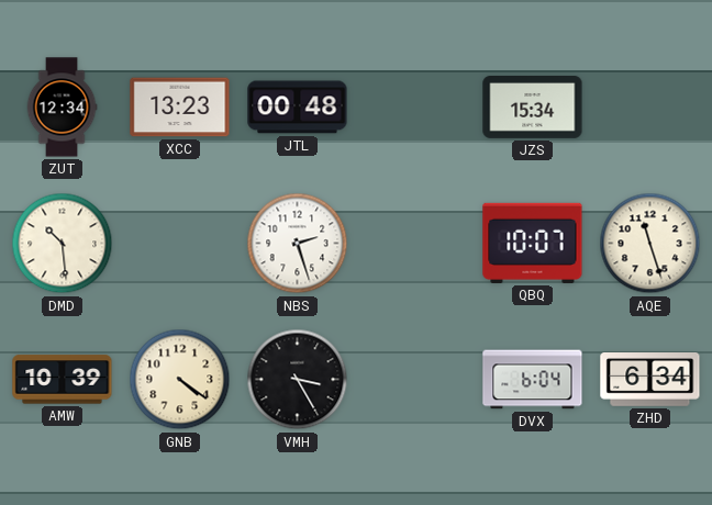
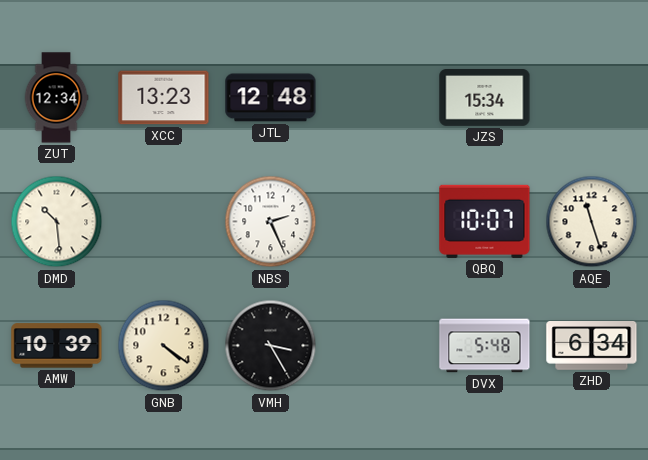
JTL: 00:48 -> 12:48 (271, 98)
NBS: 2:27 -> 2:26 (271, 222)
DVX: 6:04 -> 5:48 (485, 346)
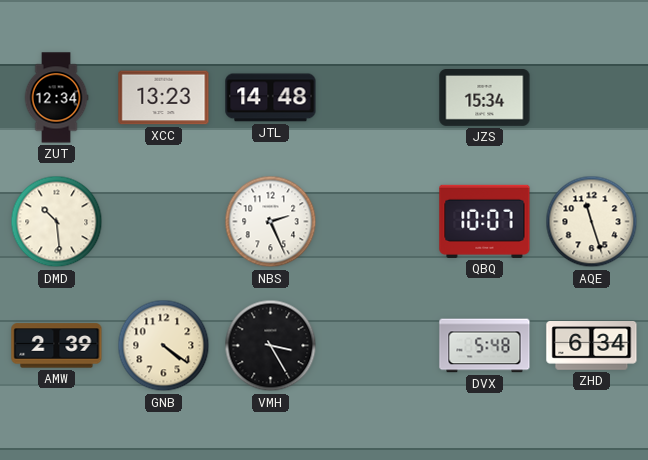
JTL: 12:48 -> 14:48 (271, 98)
AMW: 10:39 -> 2:39 (57, 346)
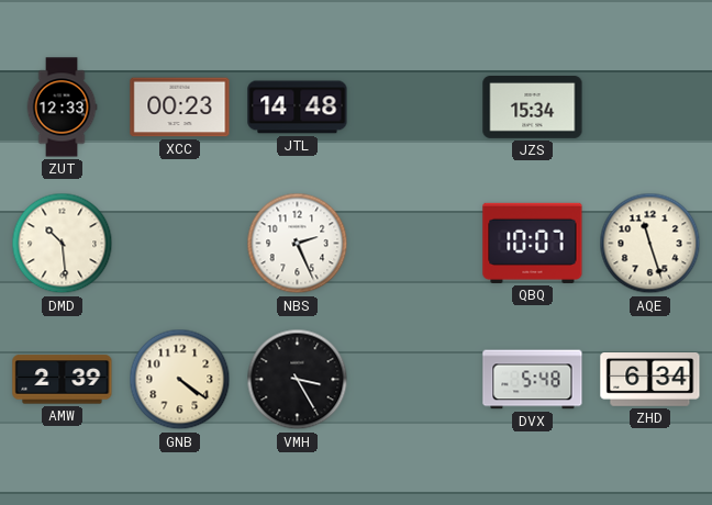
ZUT: 12:34 -> 12:33 (62, 108)
XCC: 13:23 -> 00:23 (180, 108)
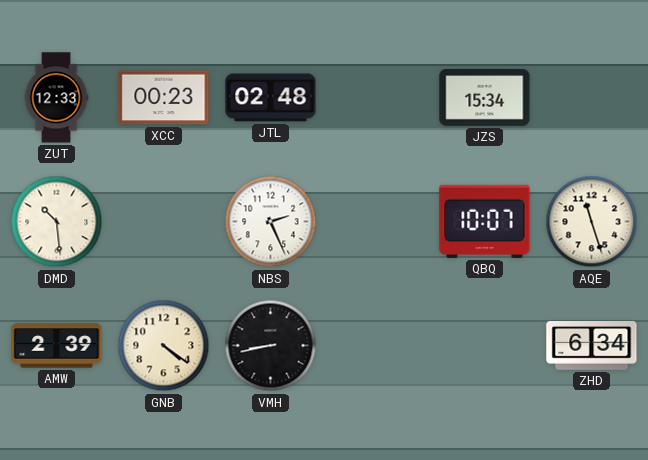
JTL: 14:48 -> 02:48 (271, 98)
VMH: 3:25 -> 8:43 (271, 346)
DVX: 5:48 -> none (533, 380)
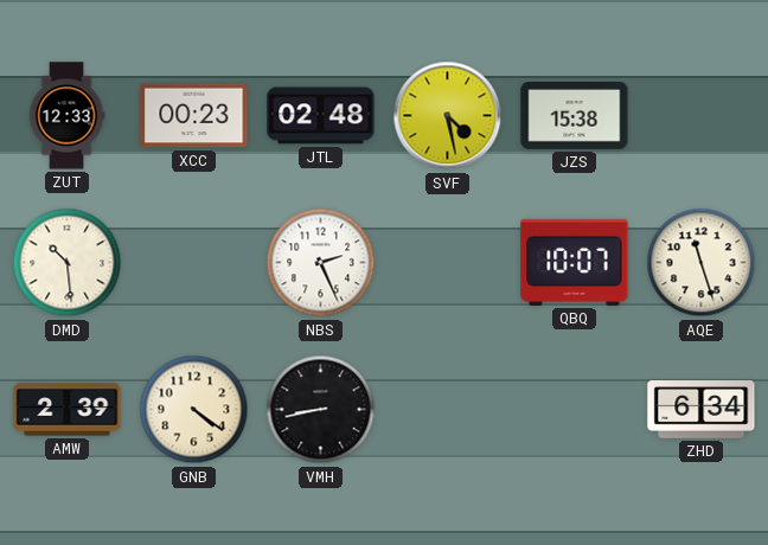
SVF: none -> 4:28 (448, 116)
JZS: 15:34 -> 15:38 (575, 116)
